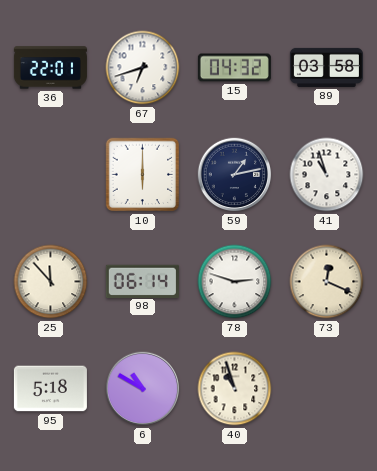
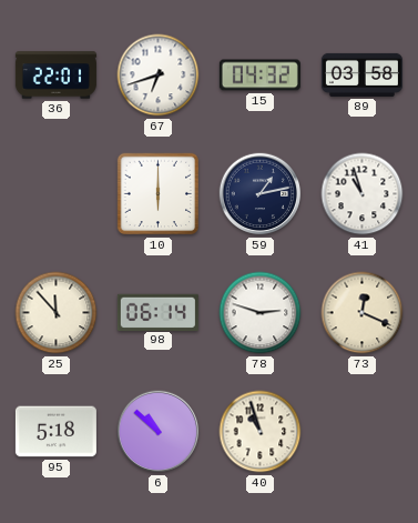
6: 10:50 -> 10:52 (159, 432)
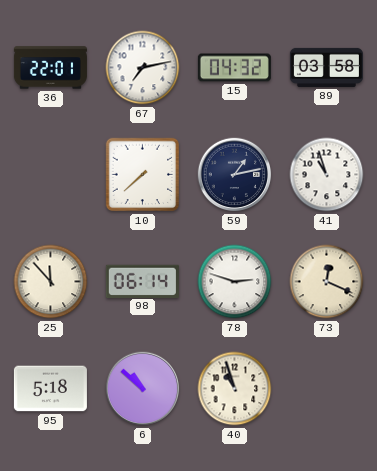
67: 6:42 -> 7:13 (143, 68)
10: 6:00 -> 7:38 (143, 175)
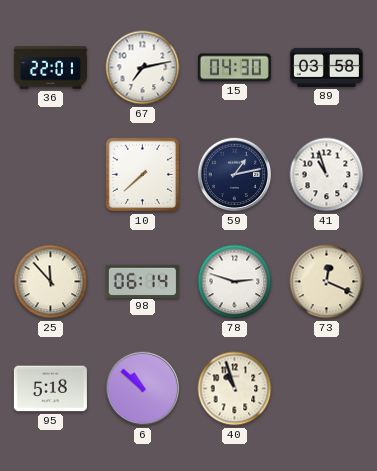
15: 04:32 -> 04:30 (234, 68)
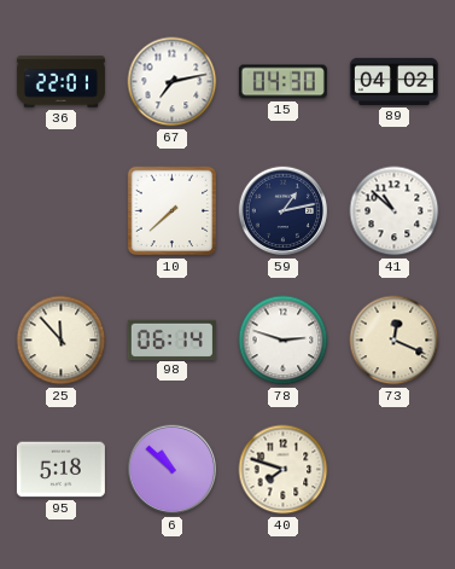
89: 03:58 -> 04:02 (393, 81)
41: 10:57 -> 10:52 (395, 211)
40: 10:57 -> 7:48 (284, 470)
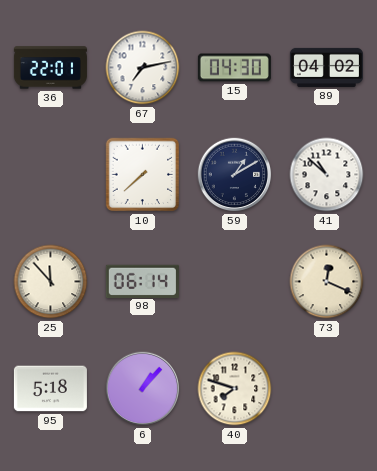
59: 1:13 -> 1:10 (235, 175)
78: 2:48 -> none (284, 341)
6: 10:52 -> 1:07 (143, 389)
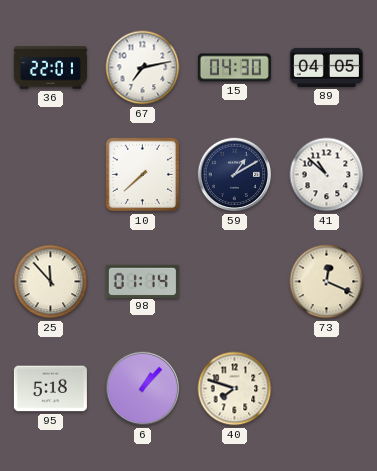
89: 04:02 -> 04:05 (326, 67)
98: 06:14 -> 01:14 (142, 281)
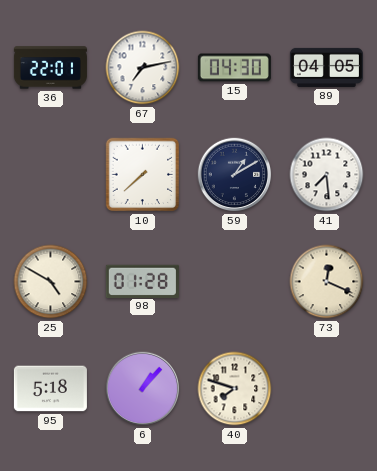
41: 10:52 -> 7:29 (327, 175)
25: 11:53 -> 4:50 (51, 282)
98: 01:14 -> 01:28 (142, 281)
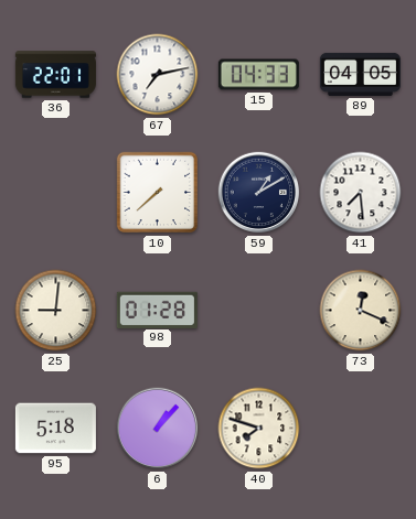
15: 04:30 -> 04:33 (258, 75)
25: 4:50 -> 9:01 (56, 311)
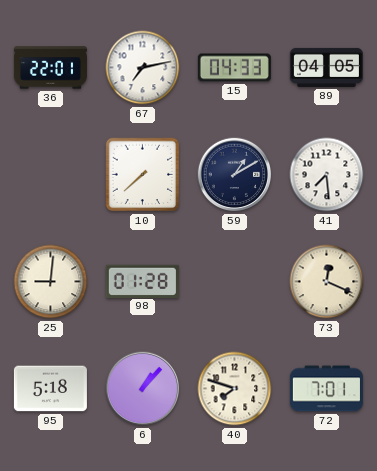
72: none -> 7:01 (326, 389)
